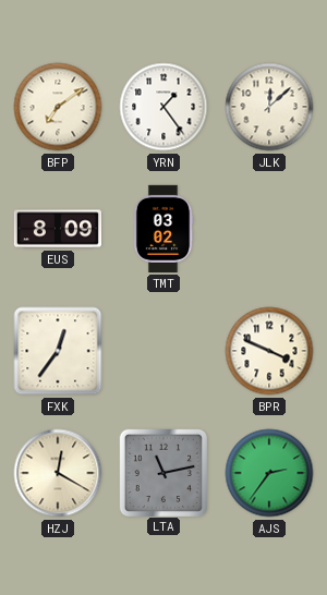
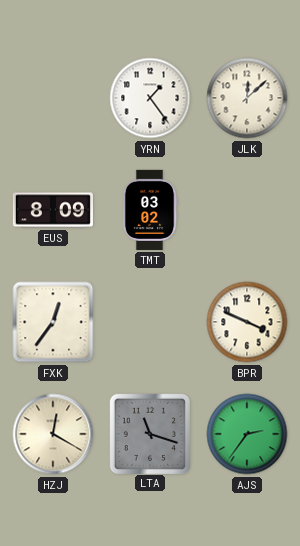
BFP: 7:09 -> none (58, 107)
LTA: 11:13 -> 11:18 (149, 433)
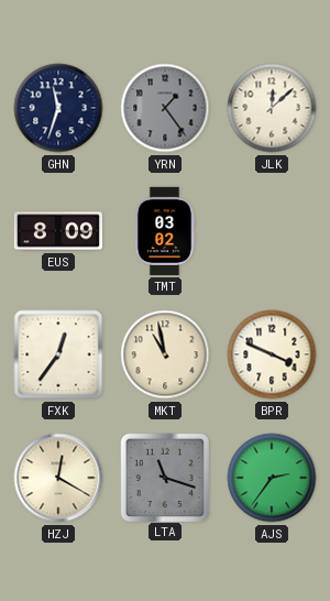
GHN: none -> 11:33 (58, 108)
YRN dial: white -> grey (165, 108)
MKT: none -> 10:58 (165, 354)
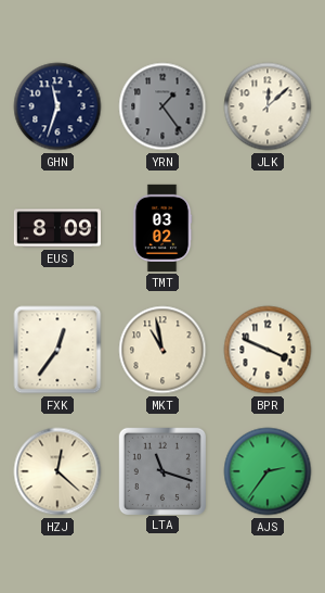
HZJ: 12:20 -> 12:22 (57, 471)
